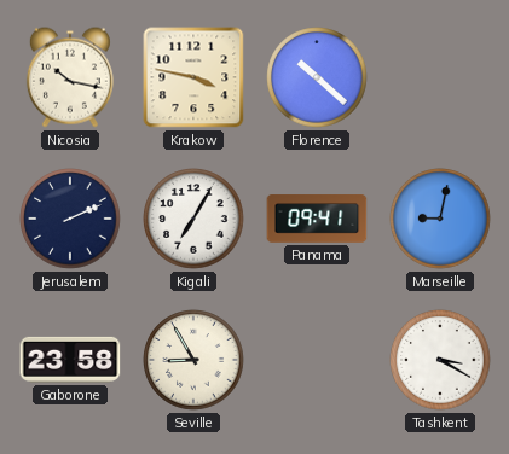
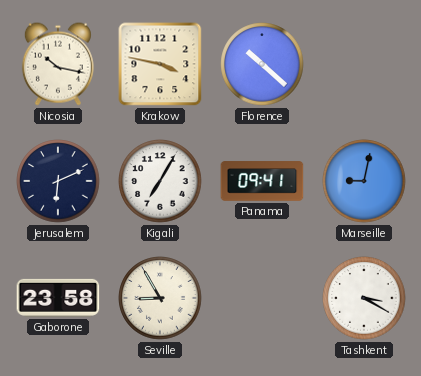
Jerusalem: 2:11 -> 6:11 (58, 181)
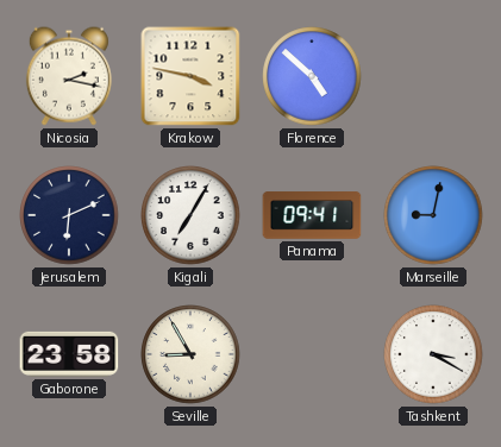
Nicosia: 10:17 -> 2:17 (69, 76)
Florence: 10:22 -> 4:52 (312, 76)
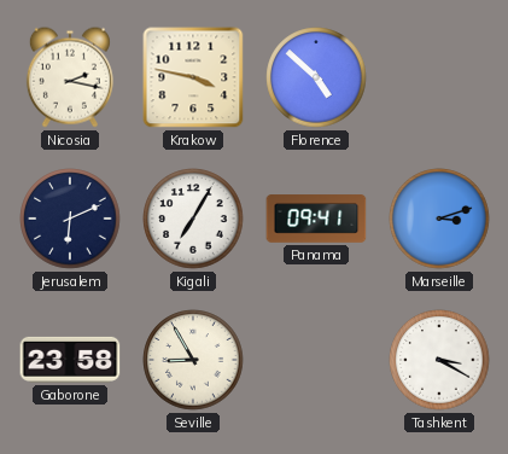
Marseille: 9:02 -> 3:12 (439, 219)
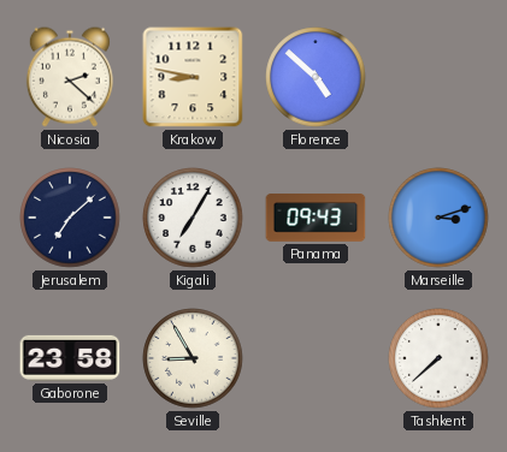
Nicosia: 2:17 -> 2:22 (70, 77)
Krakow: 3:47 -> 8:47 (193, 77)
Jerusalem: 6:11 -> 7:08 (70, 218)
Panama: 09:41 -> 09:43 (316, 218)
Tashkent: 3:20 -> 7:38 (438, 358)
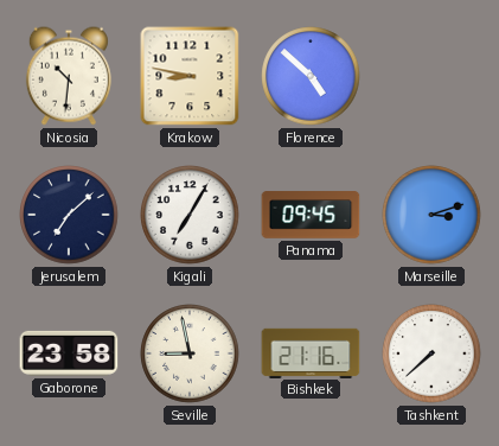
Nicosia: 2:22 -> 10:31 (69, 76)
Panama: 09:43 -> 09:45 (311, 215)
Seville: 8:55 -> 8:58 (190, 353)
Bishkek: none -> 21:16 (311, 352)
